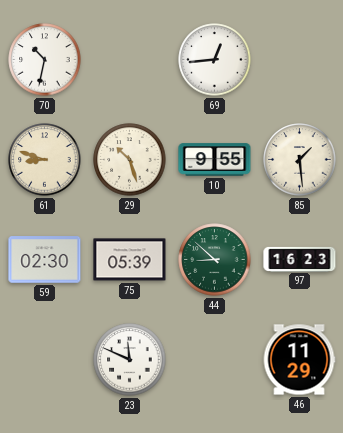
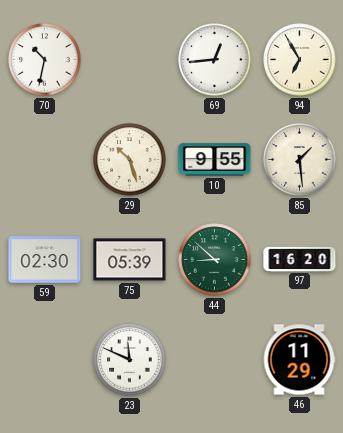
94: none -> 6:55 (300, 60)
61: 8:48 -> none (45, 160)
97: 16:23 -> 16:20 (300, 259)
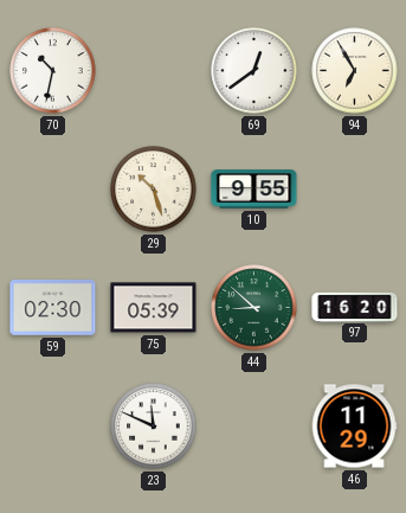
69: 12:44 -> 12:39 (254, 71)
85: 1:29 -> none (300, 160)
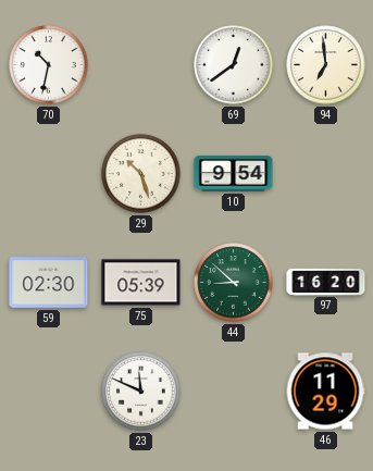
94: 6:55 -> 6:59 (326, 65)
10: 9:55 -> 9:54 (234, 174)
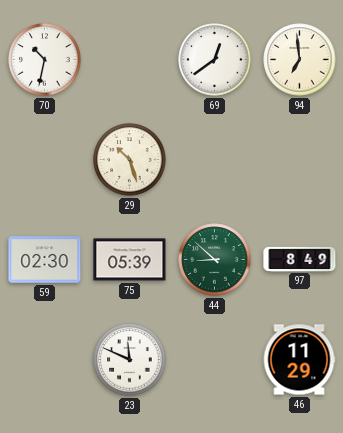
10: 9:54 -> none (234, 174)
97: 16:20 -> 8:49 (300, 259)
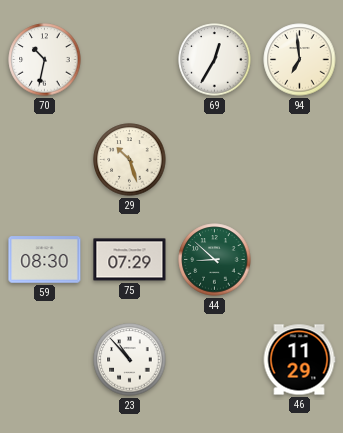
69: 12:39 -> 12:35 (215, 60)
59: 02:30 -> 08:30 (45, 260)
75: 05:39 -> 07:29 (130, 260)
97: 8:49 -> none (300, 259)
23: 11:49 -> 10:53 (130, 360)
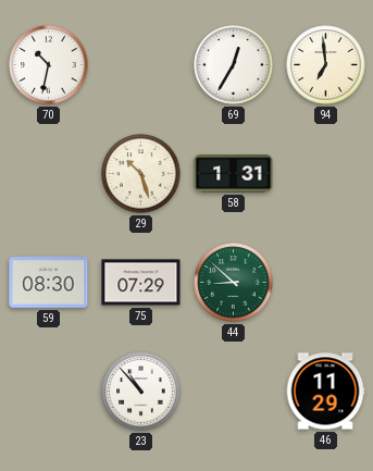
58: none -> 1:31 (234, 174)
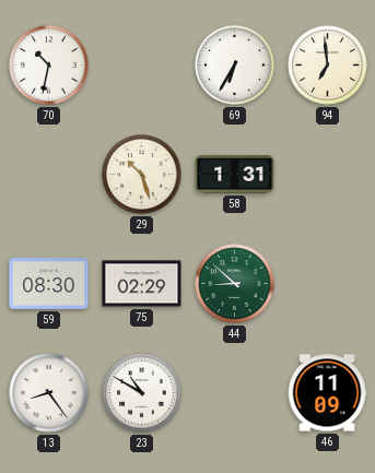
69: 12:35 -> 6:35 (235, 66)
75: 07:29 -> 02:29 (142, 284)
13: none -> 8:24 (49, 393)
23: 10:53 -> 10:50 (142, 393)
46: 11:29 -> 11:09 (327, 393)
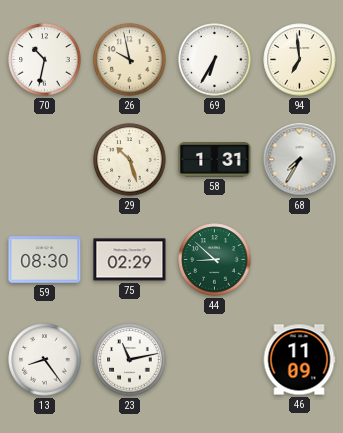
26: none -> 9:58 (130, 60)
68: none -> 7:35 (300, 160)
23: 10:50 -> 11:13 (130, 360)
